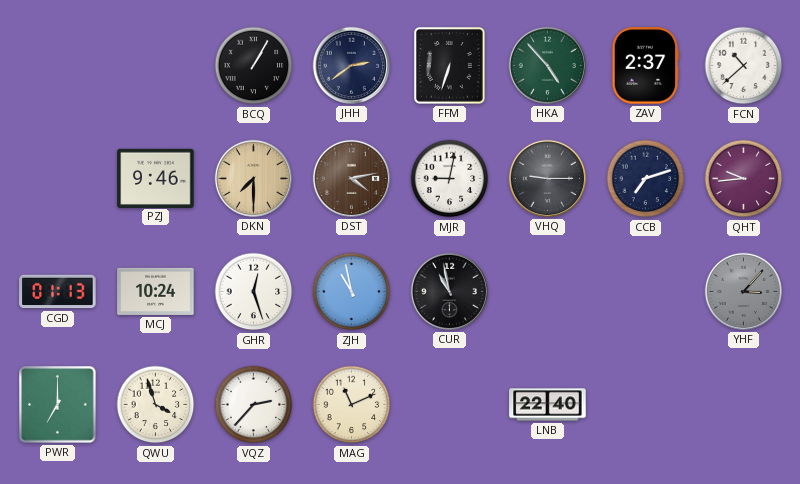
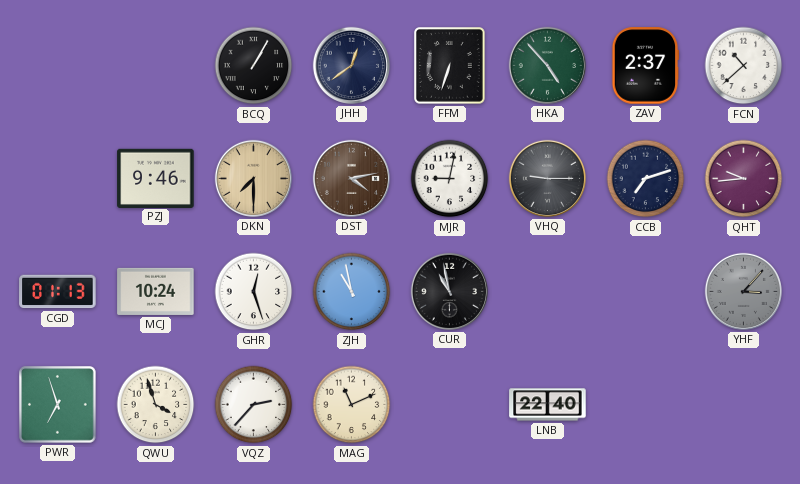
JHH: 2:39 -> 12:39 (351, 65)
PWR: 7:00 -> 6:57 (58, 405)
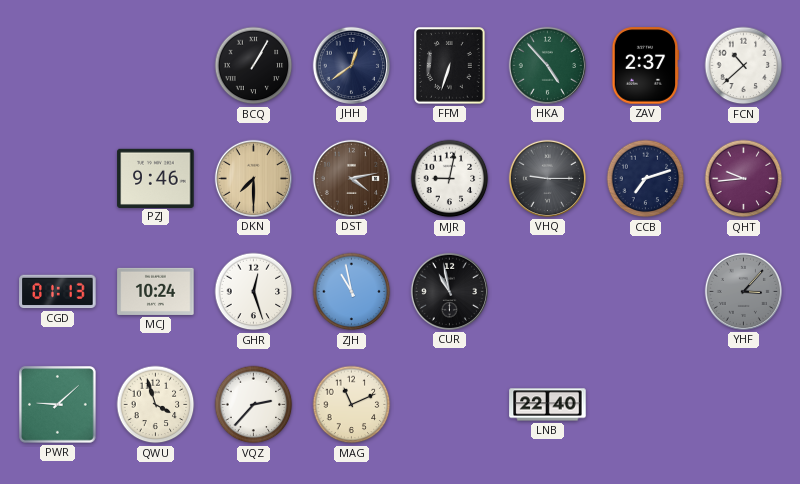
PWR: 6:57 -> 9:08 (58, 405)
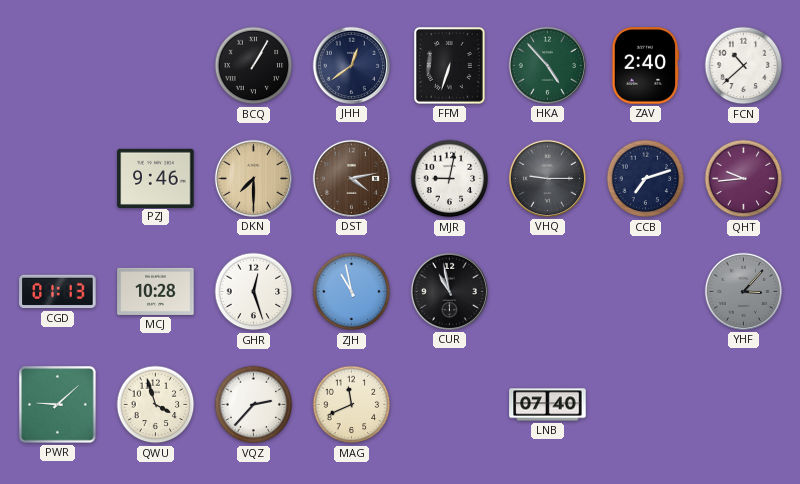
ZAV: 2:37 -> 2:40 (645, 66)
MCJ: 10:24 -> 10:28 (156, 291)
MAG: 11:11 -> 11:41 (352, 405)
LNB: 22:40 -> 07:40 (548, 405)
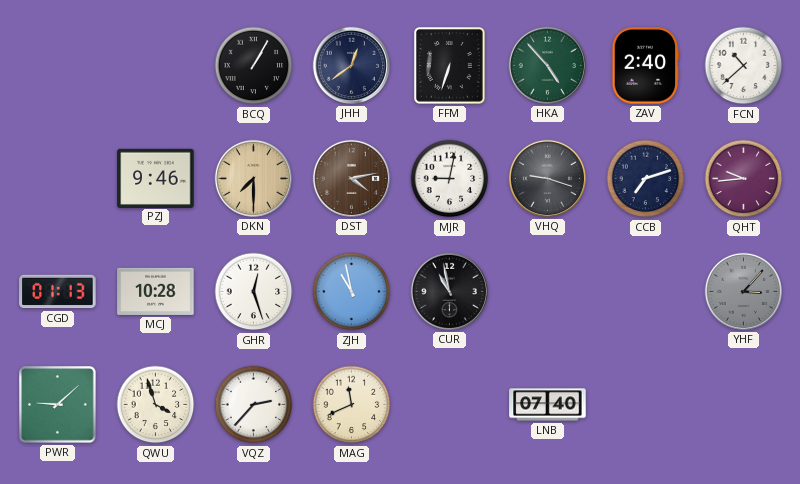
VHQ: 9:15 -> 9:18 (547, 178)
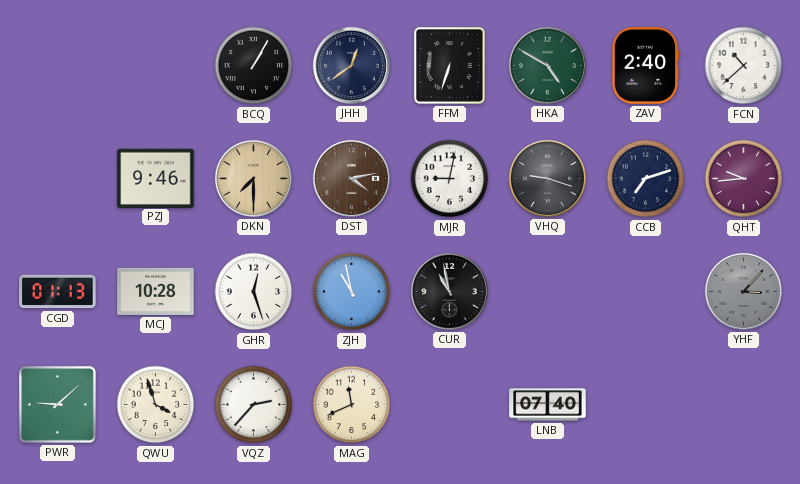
HKA: 4:53 -> 4:50 (547, 65)
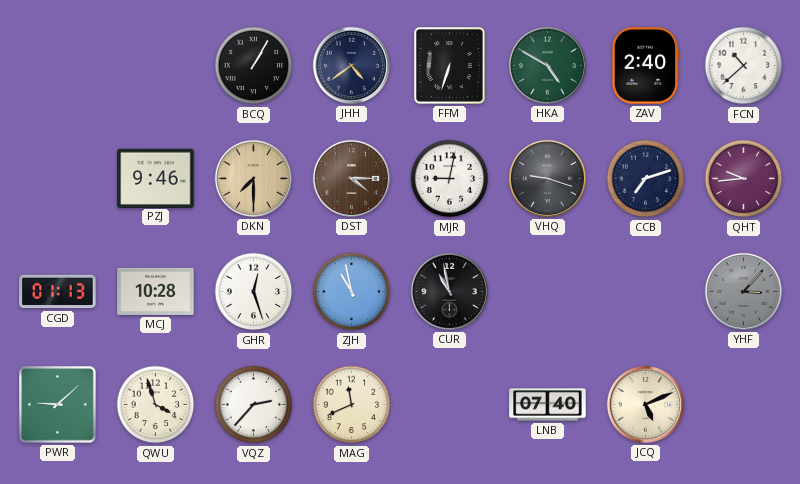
JHH: 12:39 -> 4:39 (351, 65)
DST: 4:13 -> 4:15 (351, 178)
JCQ: none -> 5:11 (645, 404)
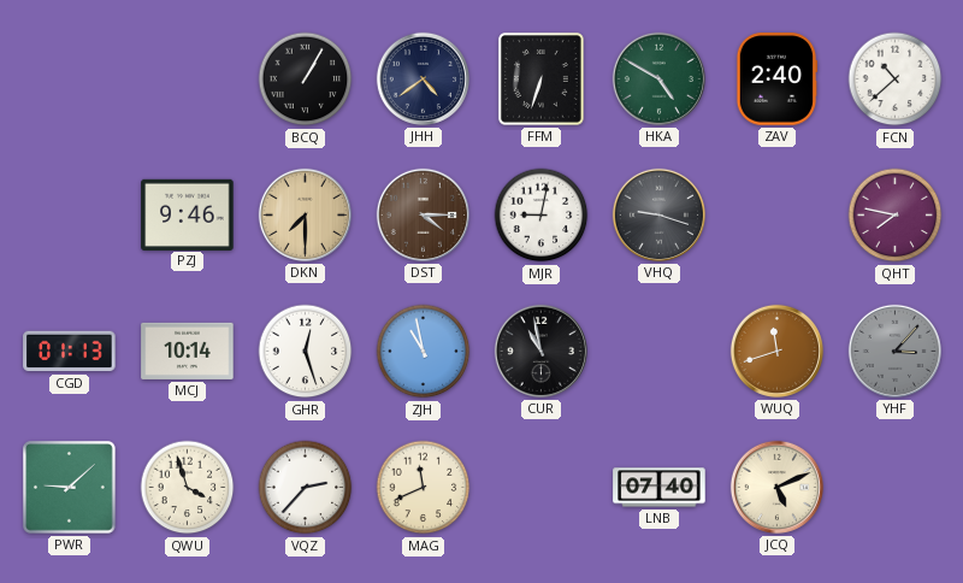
CCB: 7:12 -> none (646, 179)
QHT: 9:44 -> 7:47 (896, 216)
MCJ: 10:28 -> 10:14 (188, 351)
WUQ: none -> 11:42 (776, 351)
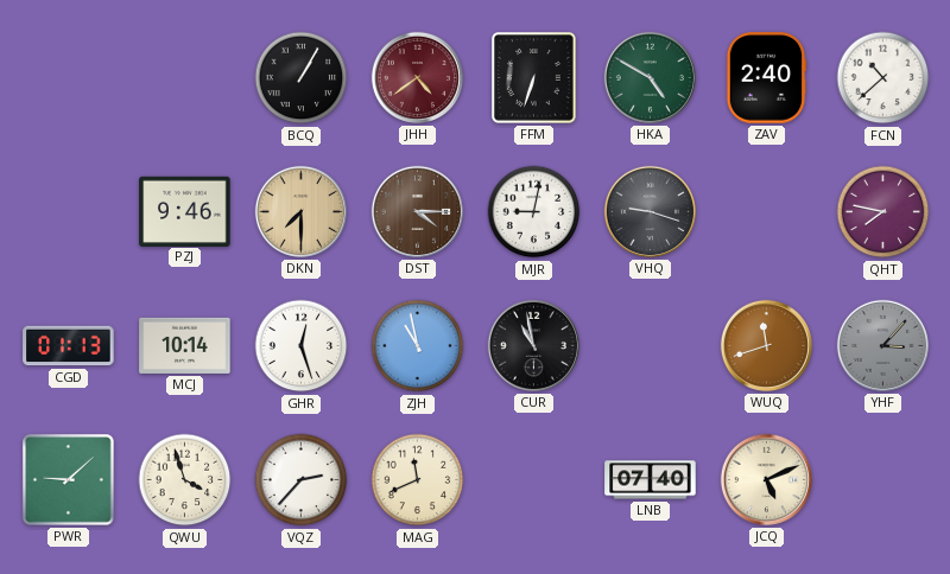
JHH dial: navy -> burgundy (417, 77)
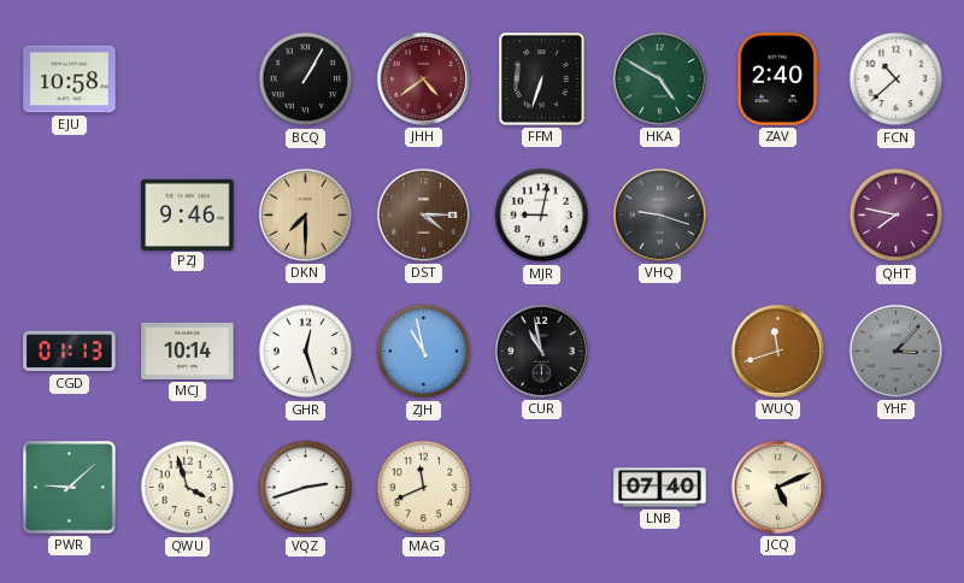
EJU: none -> 10:58 (70, 79)
VQZ: 2:37 -> 2:42 (306, 488)
